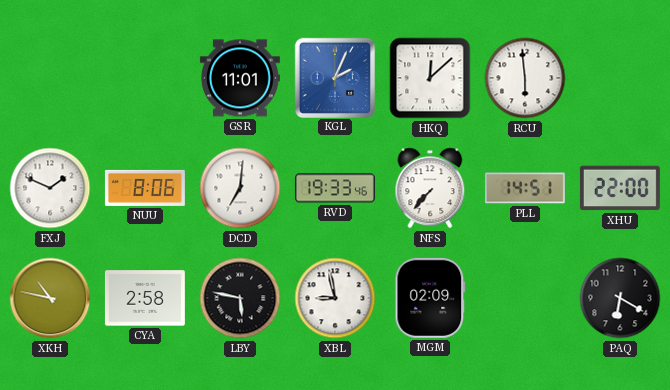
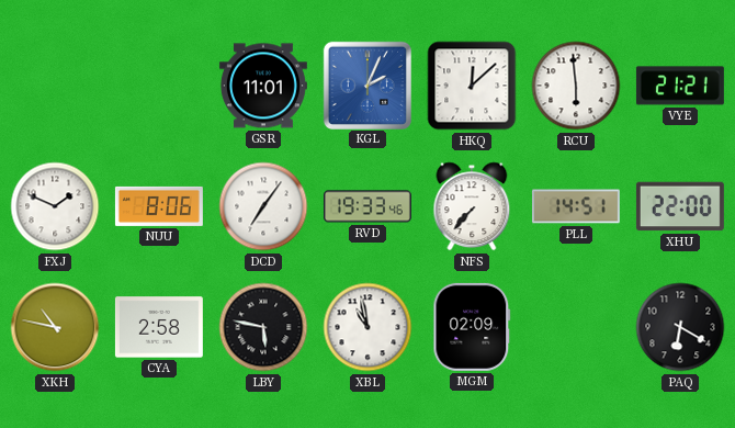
VYE: none -> 21:21 (680, 86)
DCD: 7:01 -> 7:06 (263, 206)
XBL: 8:58 -> 10:58 (367, 327)
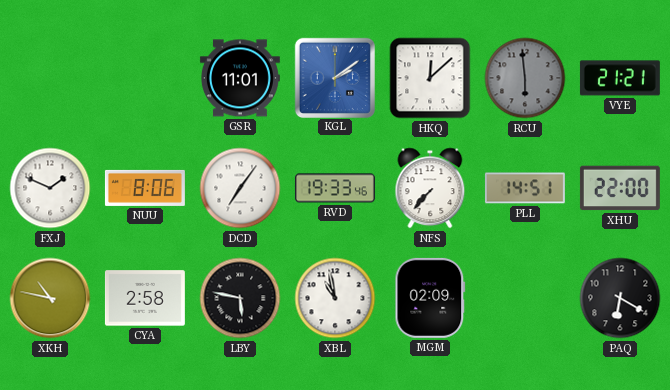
KGL: 2:04 -> 2:09 (334, 77)
RCU dial: white -> grey (525, 78)
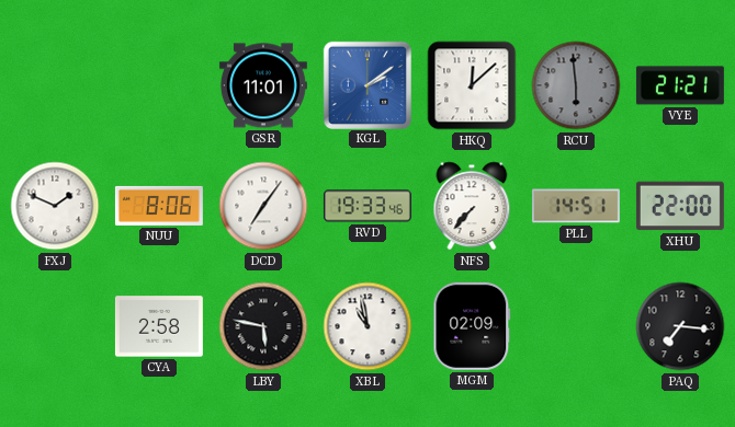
XKH: 10:47 -> none (50, 298)
PAQ: 6:20 -> 7:16 (680, 326)
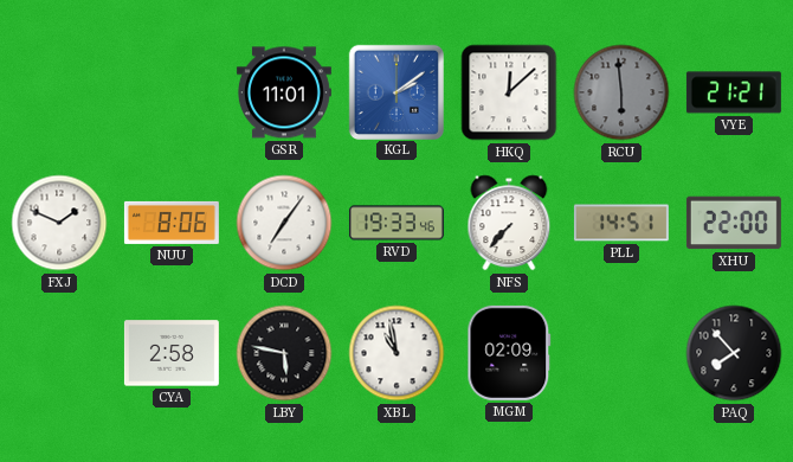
PAQ: 7:16 -> 7:53 (734, 353)
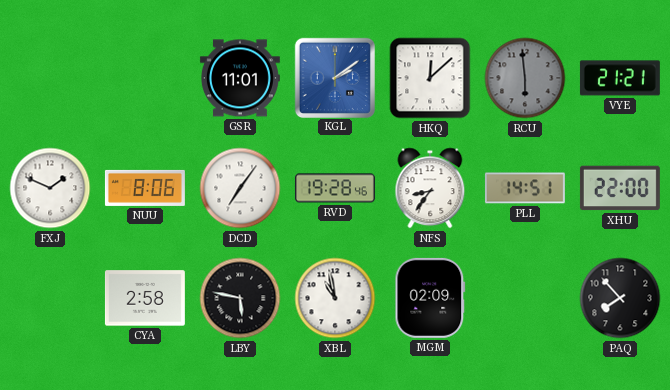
RVD: 19:33 -> 19:28 (335, 188)
NFS: 7:37 -> 8:36 (430, 188)
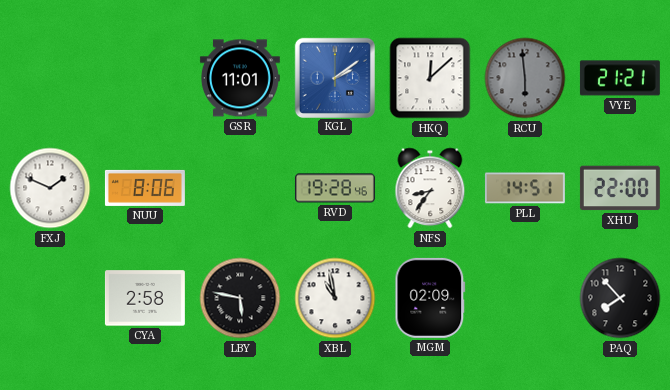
DCD: 7:06 -> none (240, 188)
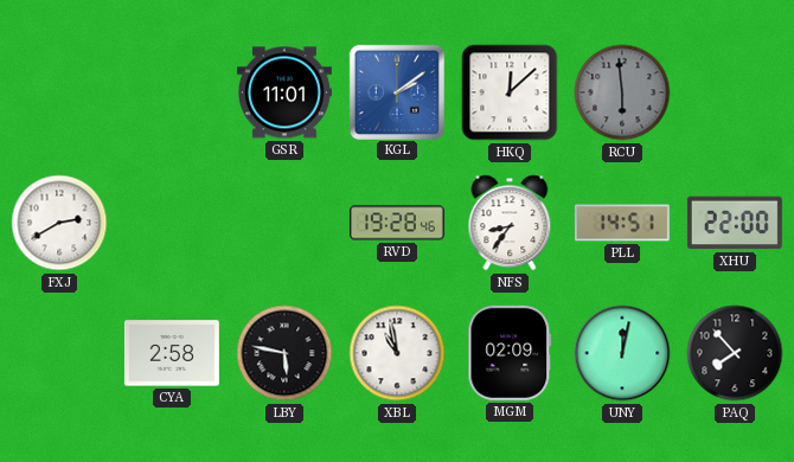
VYE: 21:21 -> none (620, 78)
FXJ: 1:49 -> 2:40 (59, 223)
NUU: 8:06 -> none (145, 188)
UNY: none -> 12:02 (622, 353)
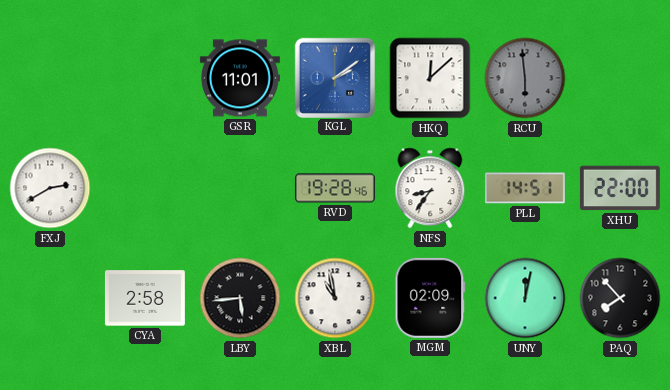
LBY: 5:47 -> 5:44 (240, 298)
